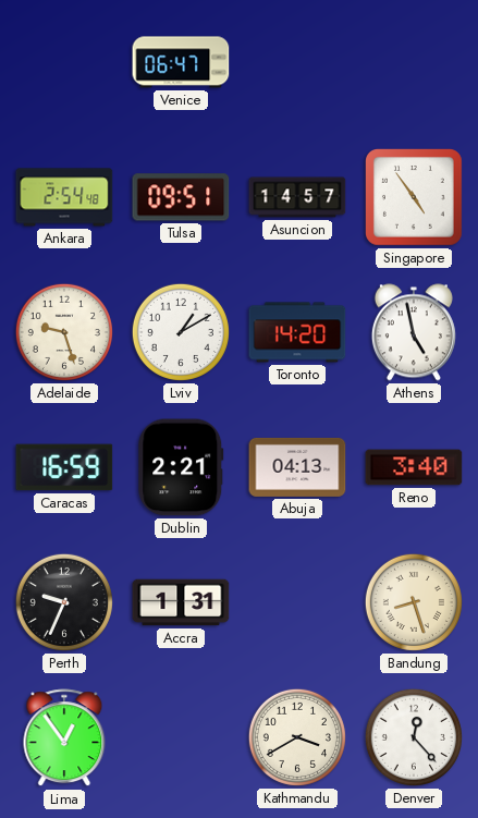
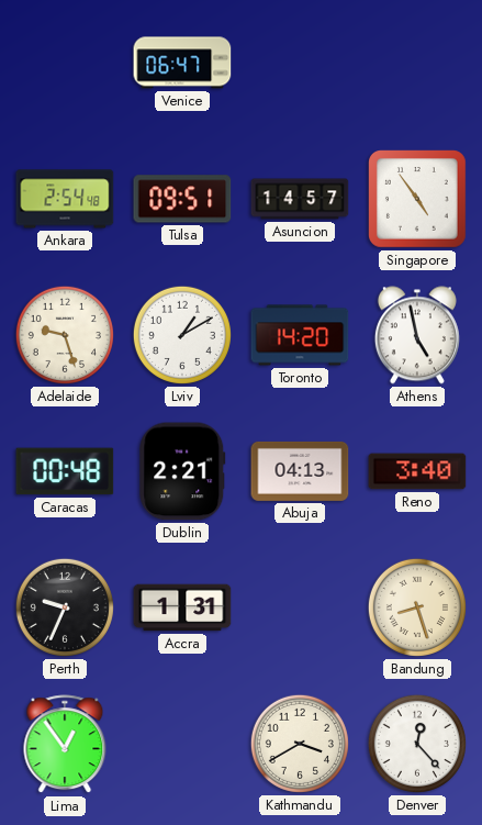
Caracas: 16:59 -> 00:48 (65, 471)
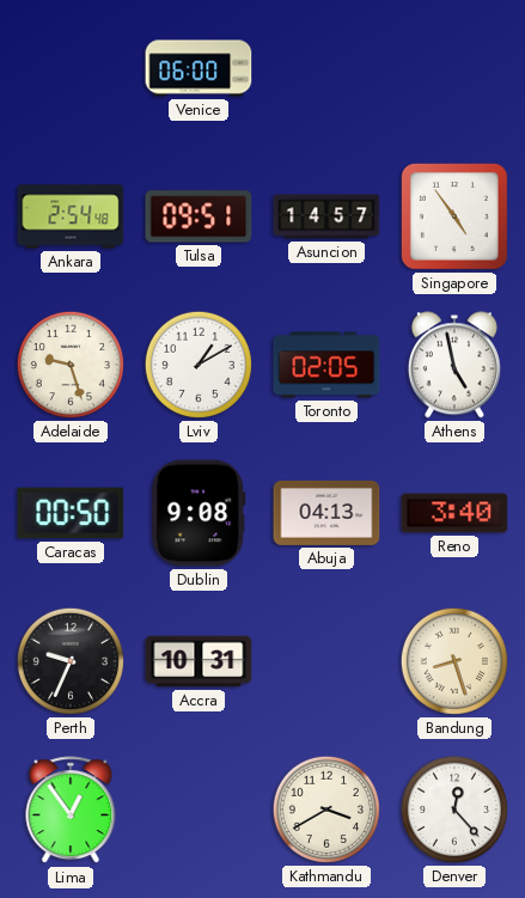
Venice: 06:47 -> 06:00 (199, 68)
Toronto: 14:20 -> 02:05 (326, 365)
Caracas: 00:48 -> 00:50 (71, 513)
Dublin: 2:21 -> 9:08 (199, 513)
Accra: 1:31 -> 10:31 (199, 661)
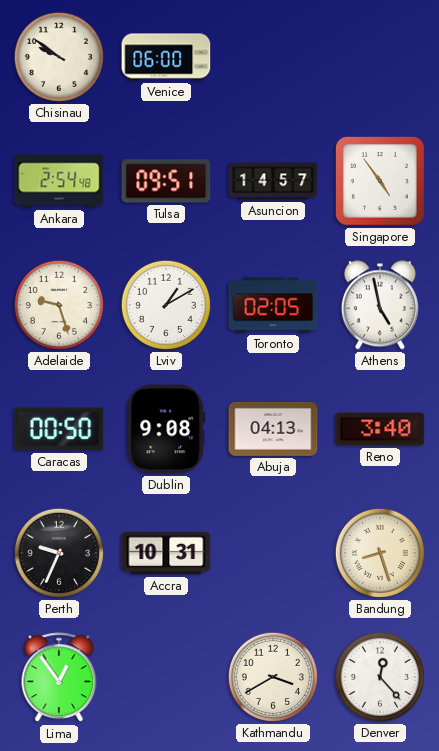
Chisinau: none -> 9:51 (59, 57)
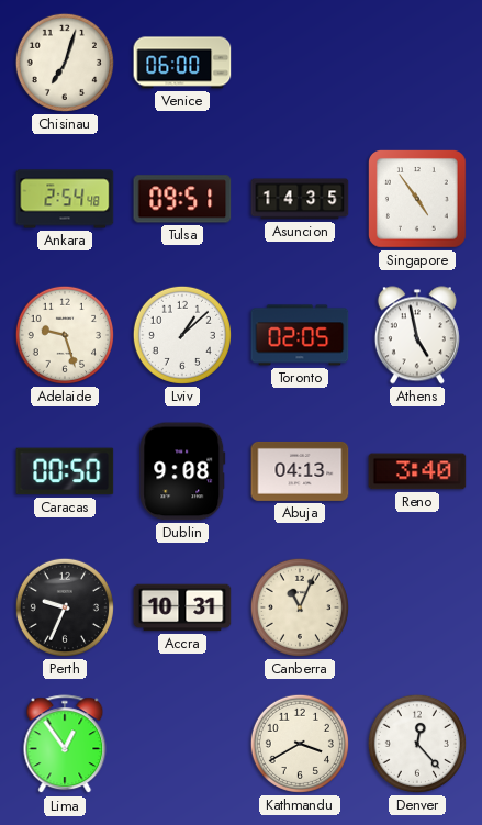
Chisinau: 9:51 -> 7:03 (65, 63)
Asuncion: 14:57 -> 14:35 (300, 199)
Lviv: 1:10 -> 1:08 (182, 335)
Canberra: none -> 11:04 (300, 607)
Bandung: 8:27 -> none (380, 553)
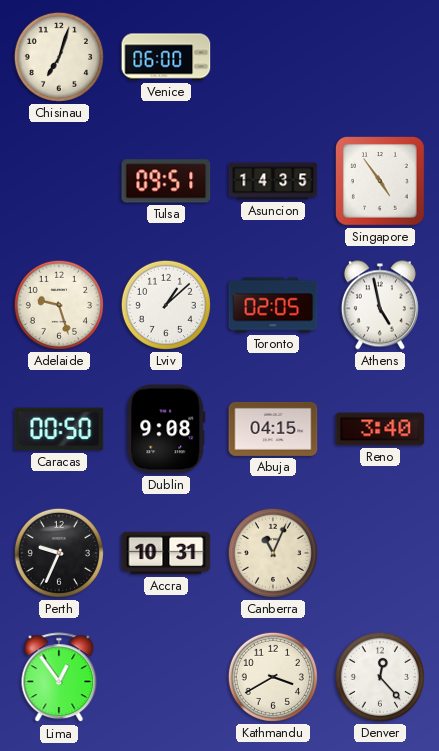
Ankara: 2:54 -> none (65, 199)
Abuja: 04:13 -> 04:15 (273, 429)
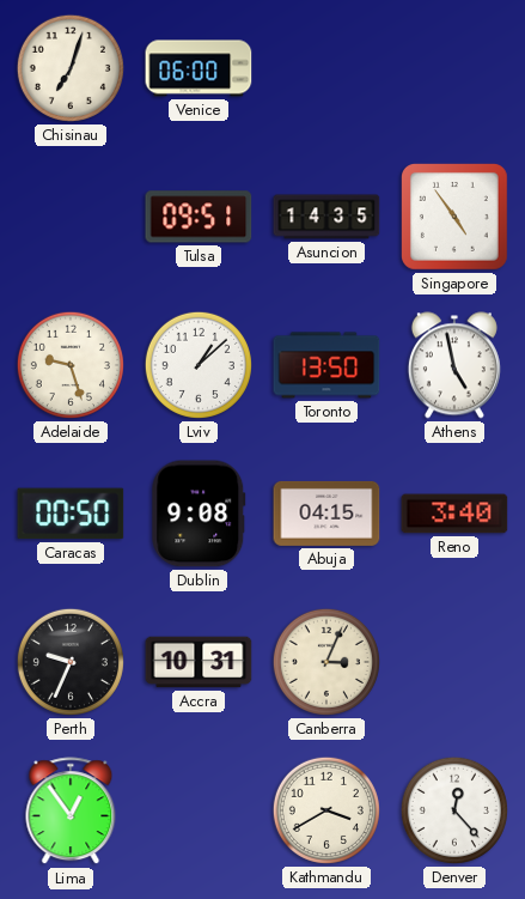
Toronto: 02:05 -> 13:50 (326, 365)
Canberra: 11:04 -> 3:04 (326, 662)
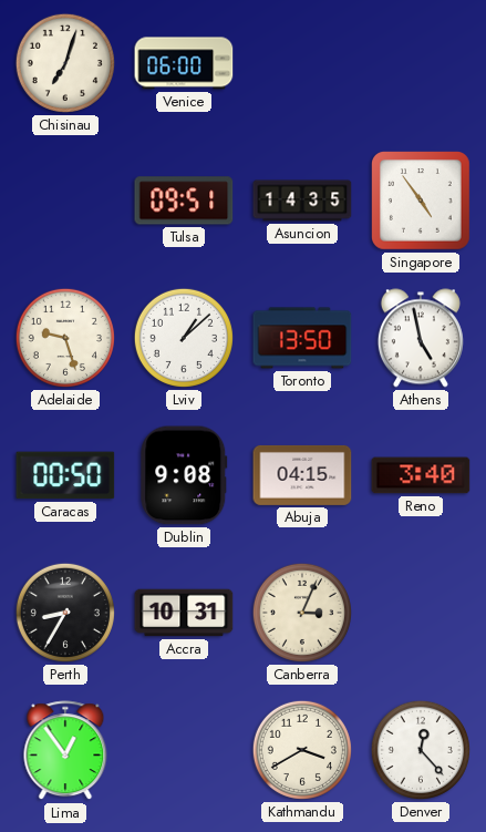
Perth: 9:34 -> 8:35 (65, 613)
